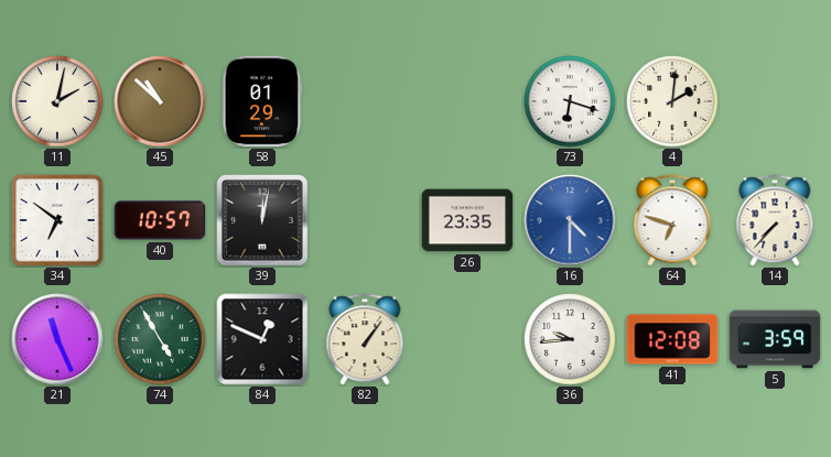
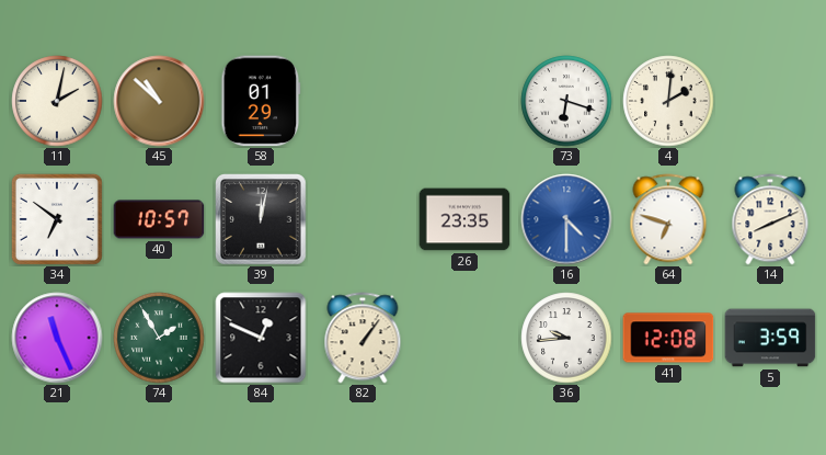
14: 7:37 -> 8:11 (770, 219)
74: 4:55 -> 1:55 (159, 338)
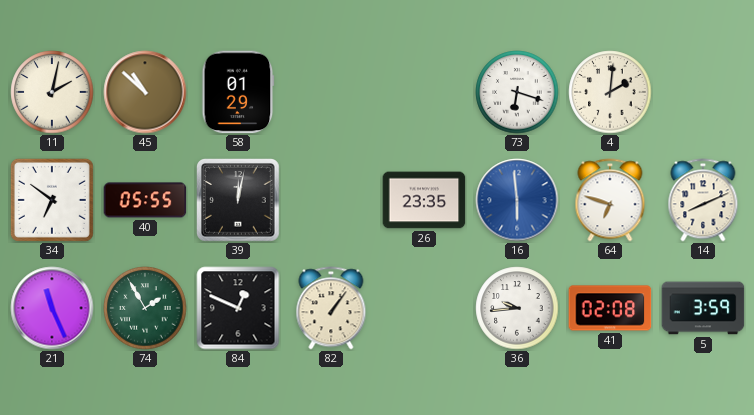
40: 10:57 -> 05:55 (145, 200)
16: 4:30 -> 5:59 (517, 200)
41: 12:08 -> 02:08 (610, 308)
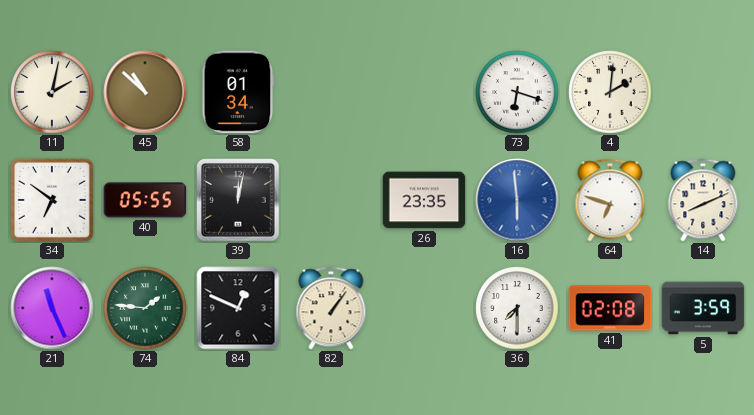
58: 01:29 -> 01:34 (238, 92)
74: 1:55 -> 1:46 (145, 308)
36: 9:44 -> 7:30 (517, 308)
